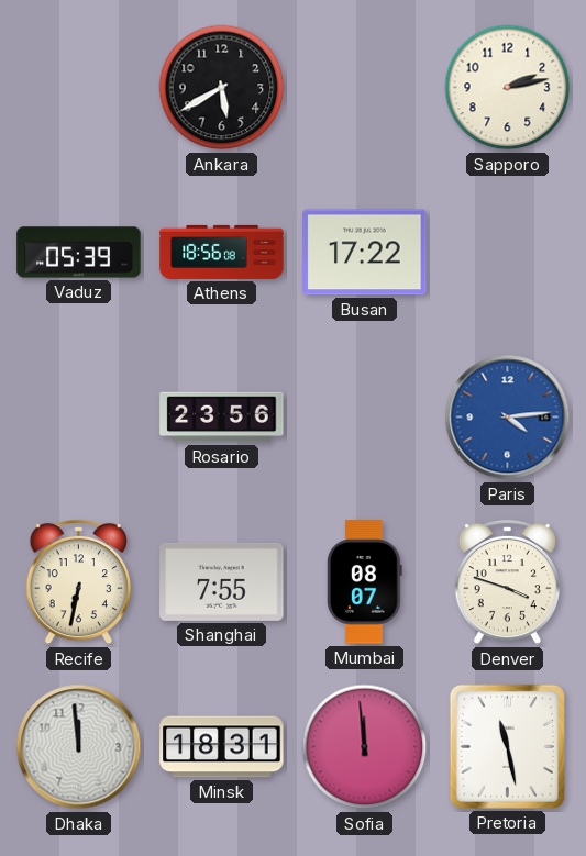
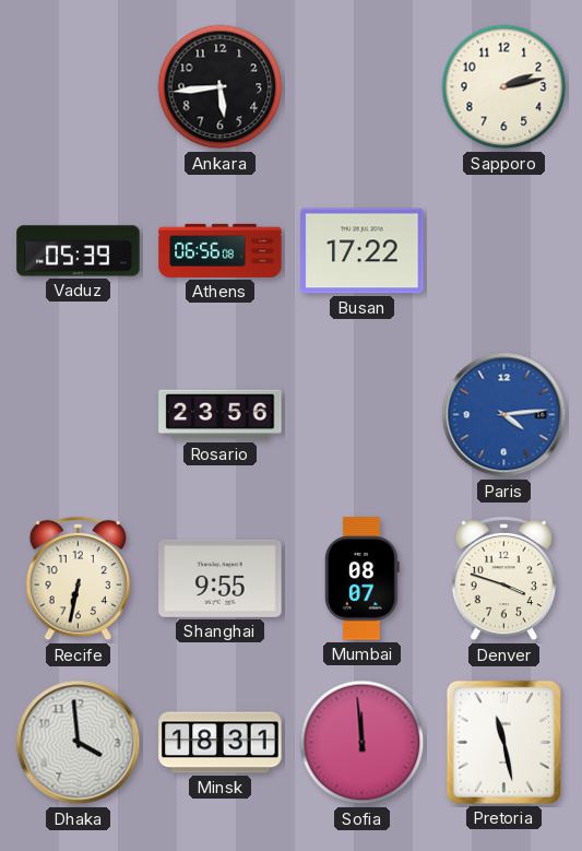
Ankara: 5:40 -> 5:44 (221, 87)
Athens: 18:56 -> 06:56 (221, 250)
Shanghai: 7:55 -> 9:55 (221, 578)
Dhaka: 11:59 -> 3:59 (79, 743)
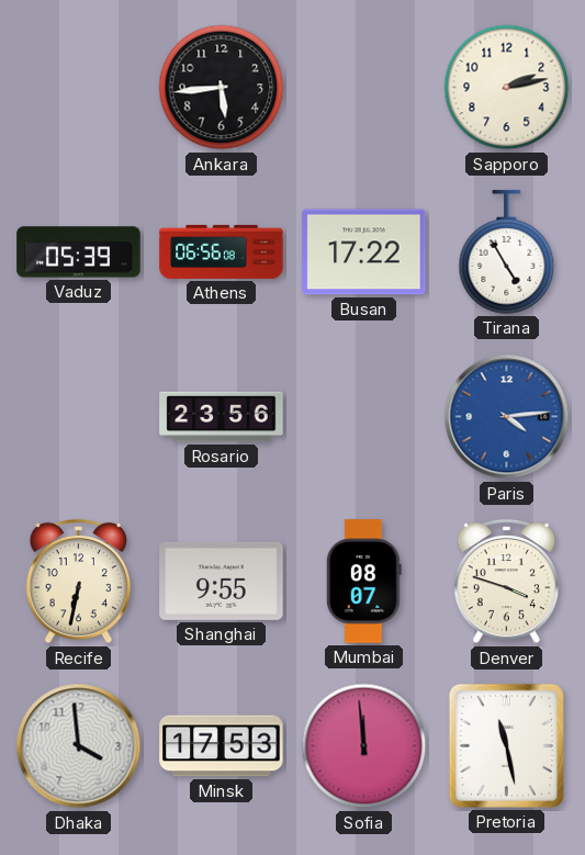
Tirana: none -> 4:55 (507, 252)
Minsk: 18:31 -> 17:53 (222, 746)
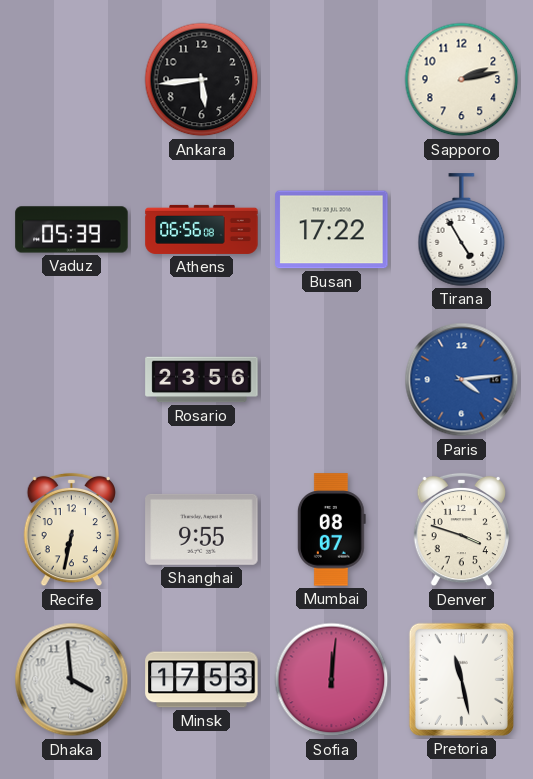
Sofia: 11:59 -> 12:01 (332, 680)
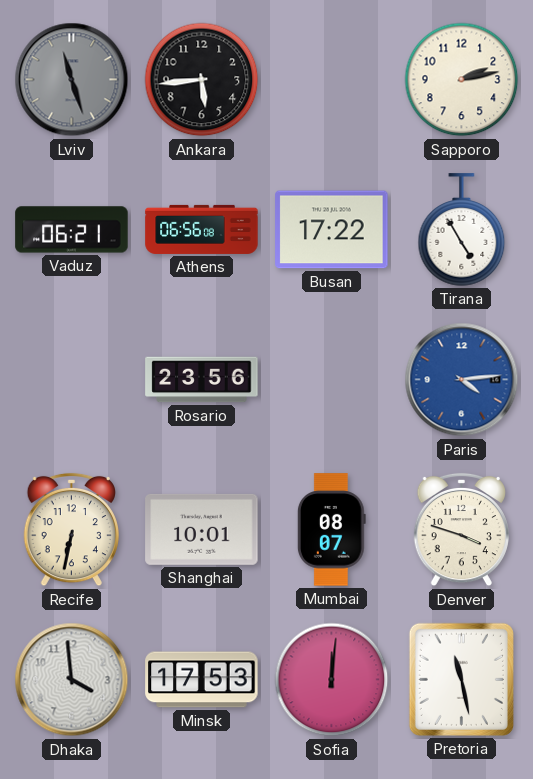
Lviv: none -> 11:27 (72, 80)
Vaduz: 05:39 -> 06:21 (72, 230)
Shanghai: 9:55 -> 10:01 (202, 529)
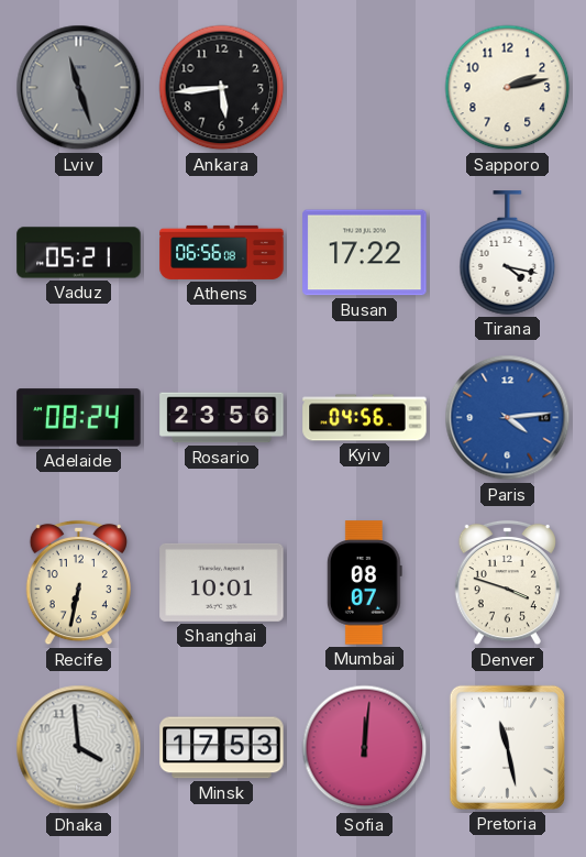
Vaduz: 06:21 -> 05:21 (79, 253)
Tirana: 4:55 -> 4:17 (508, 253)
Adelaide: none -> 08:24 (79, 418)
Kyiv: none -> 04:56 (365, 418)
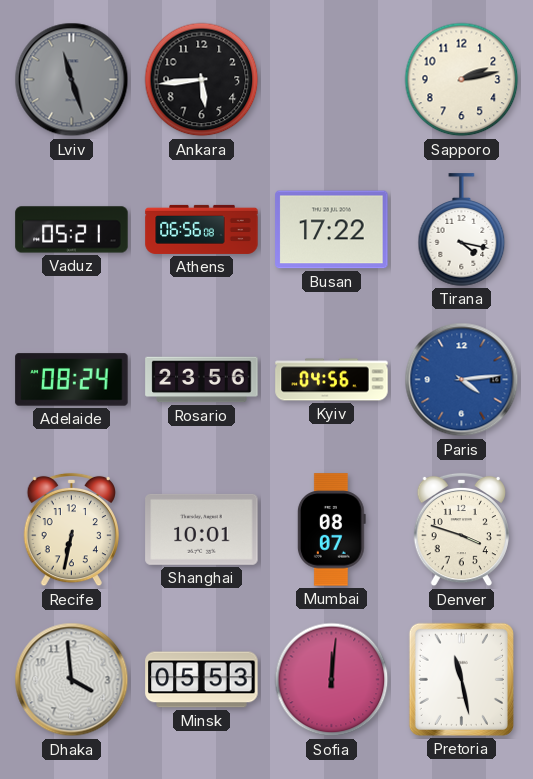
Minsk: 17:53 -> 05:53 (202, 680)
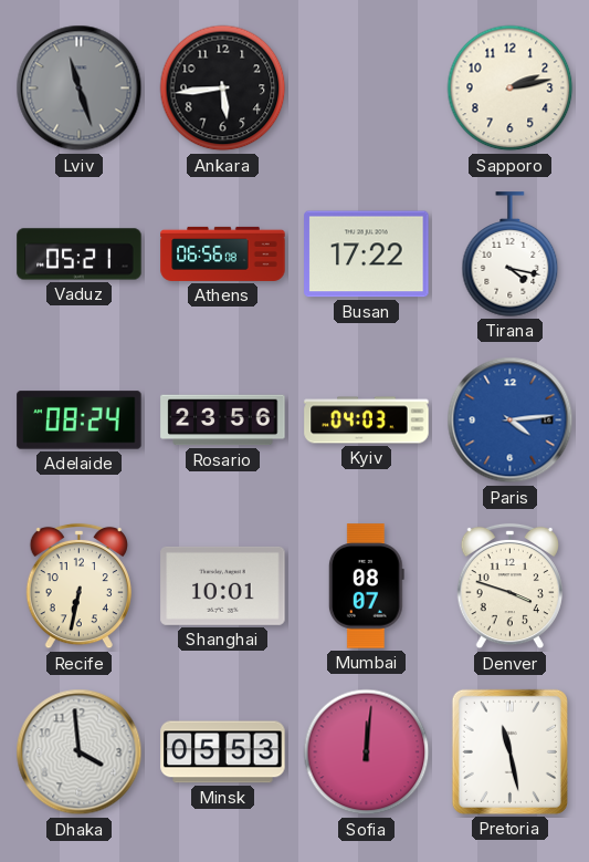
Kyiv: 04:56 -> 04:03 (367, 420)
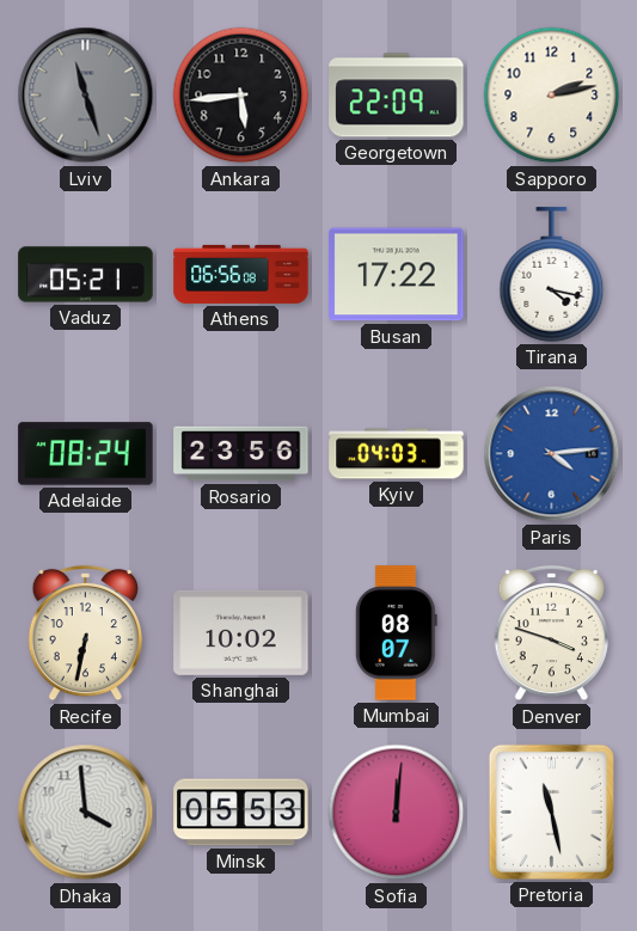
Georgetown: none -> 22:09 (397, 96)
Shanghai: 10:01 -> 10:02 (241, 632)
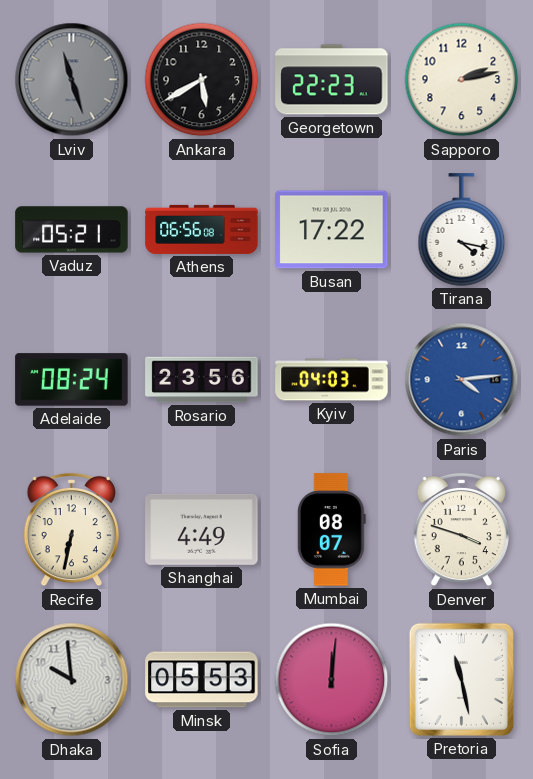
Ankara: 5:44 -> 5:40 (202, 80)
Georgetown: 22:09 -> 22:23 (332, 80)
Shanghai: 10:02 -> 4:49 (202, 529)
Dhaka: 3:59 -> 9:59 (72, 680)
